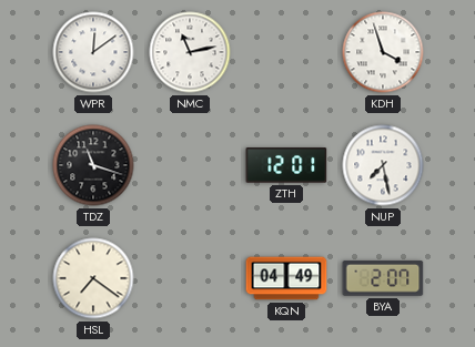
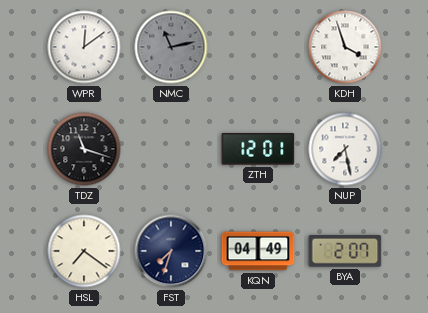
NMC dial: white -> grey (171, 47)
FST: none -> 7:33 (171, 251)
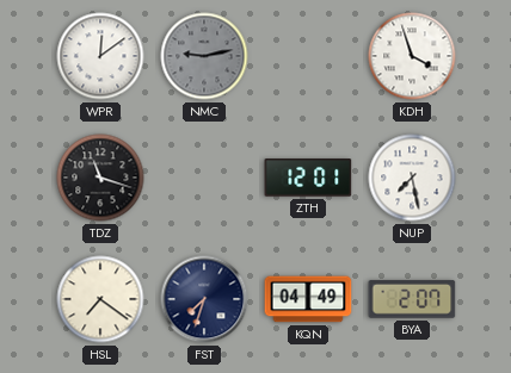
NMC: 11:13 -> 9:13 (204, 56)
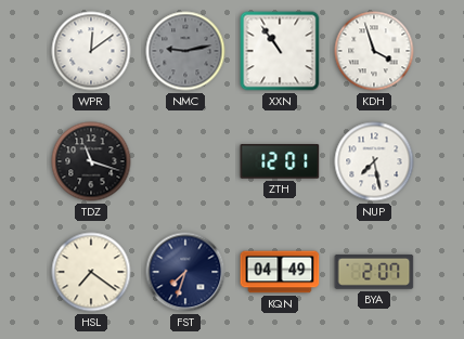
XXN: none -> 10:54 (280, 51)
